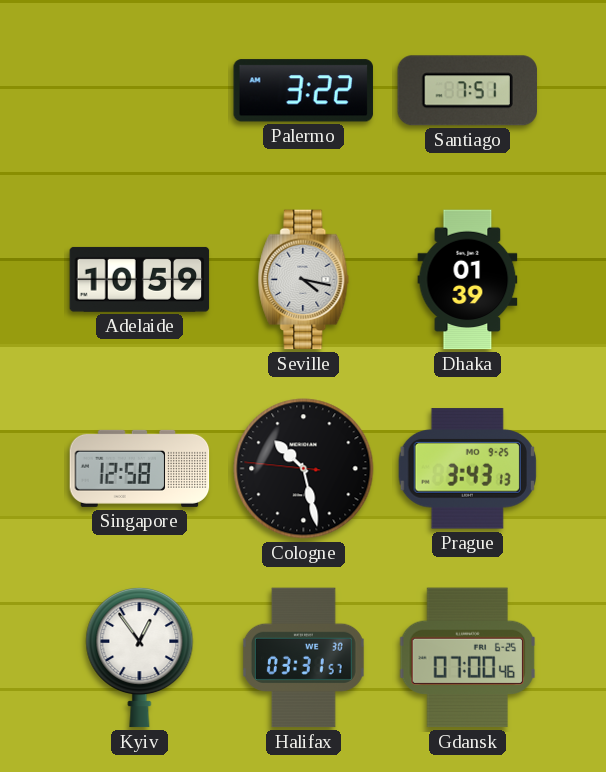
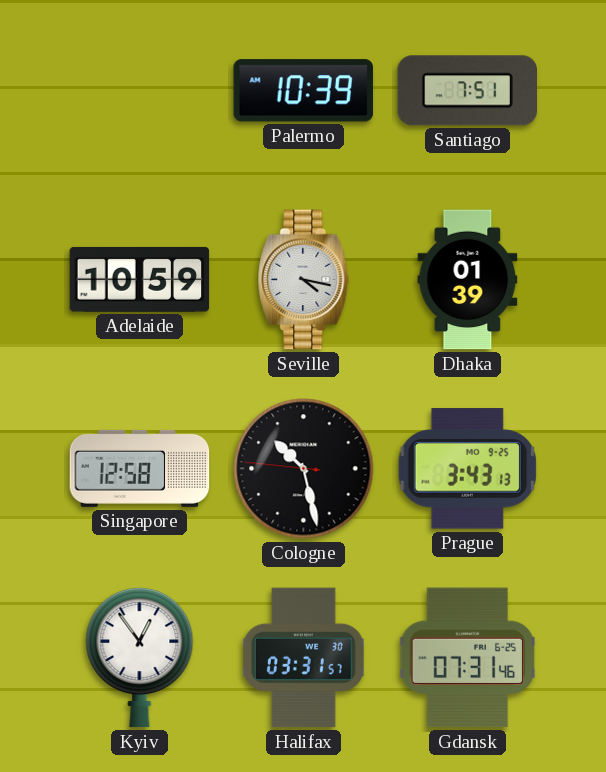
Palermo: 3:22 -> 10:39 (303, 91)
Gdansk: 07:00 -> 07:31 (468, 658)
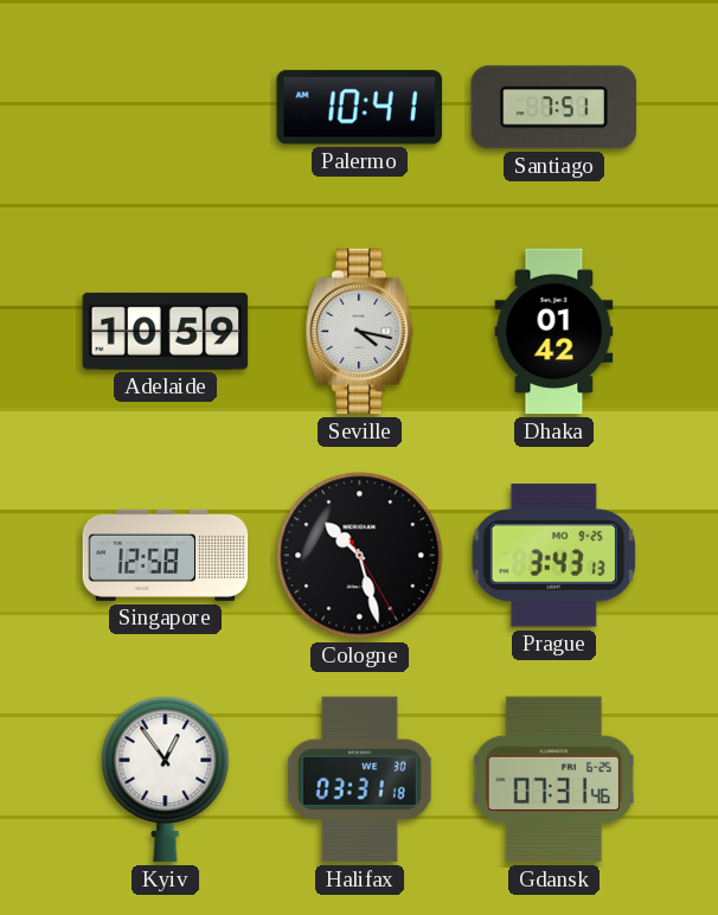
Palermo: 10:39 -> 10:41 (359, 108)
Dhaka: 01:39 -> 01:42 (554, 332)
Cologne: 10:27:46 -> 10:27:25 (360, 556)
Halifax: 03:31:57 -> 03:31:18 (359, 780)
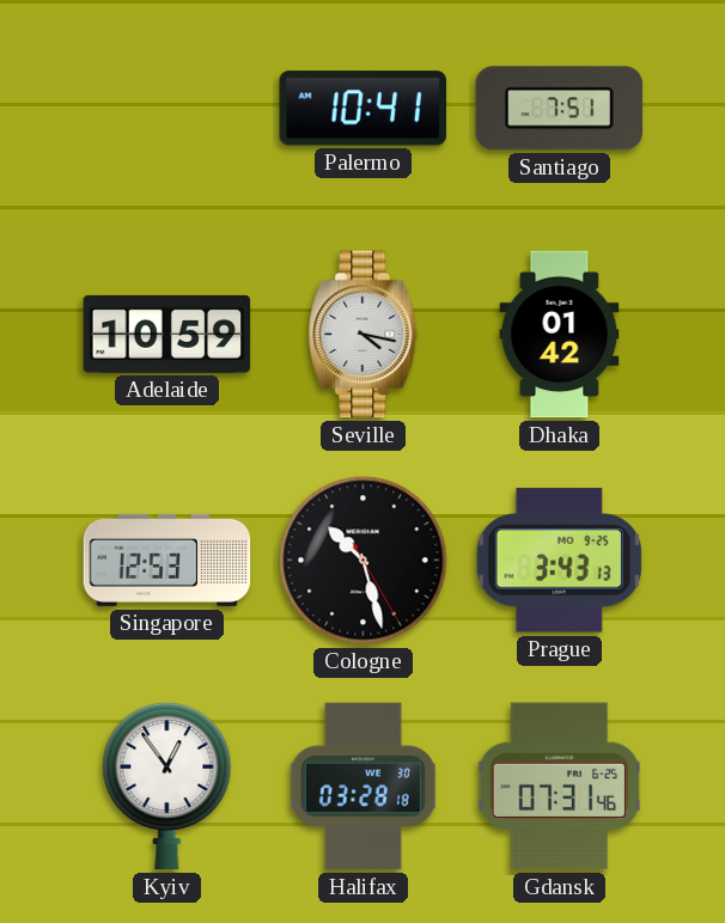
Singapore: 12:58 -> 12:53 (167, 560)
Halifax: 03:31 -> 03:28 (363, 787)
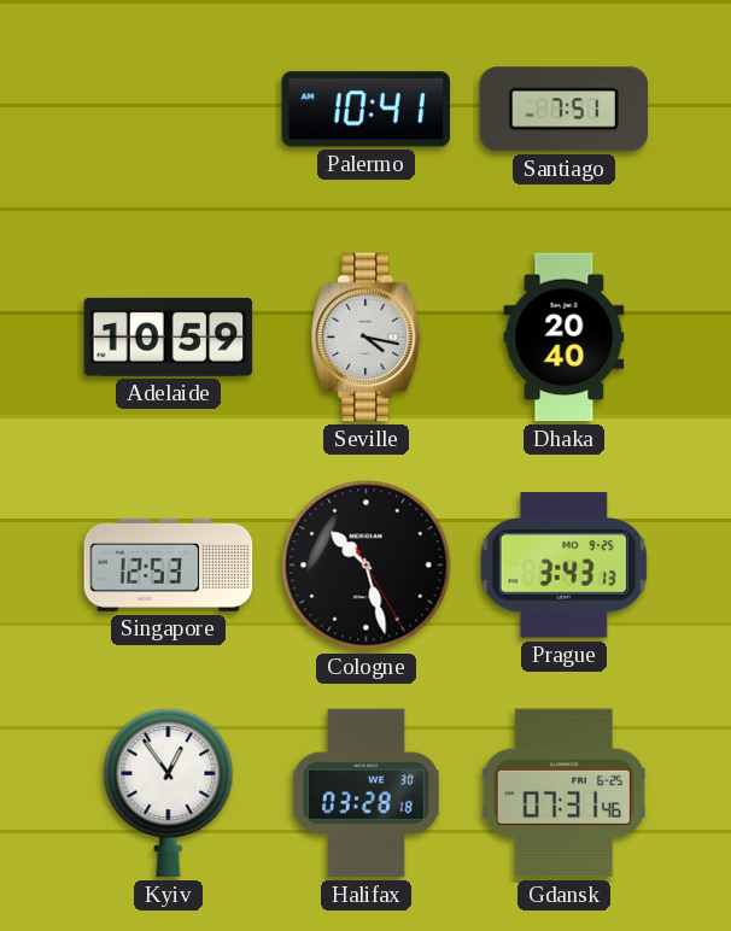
Dhaka: 01:42 -> 20:40 (565, 338)
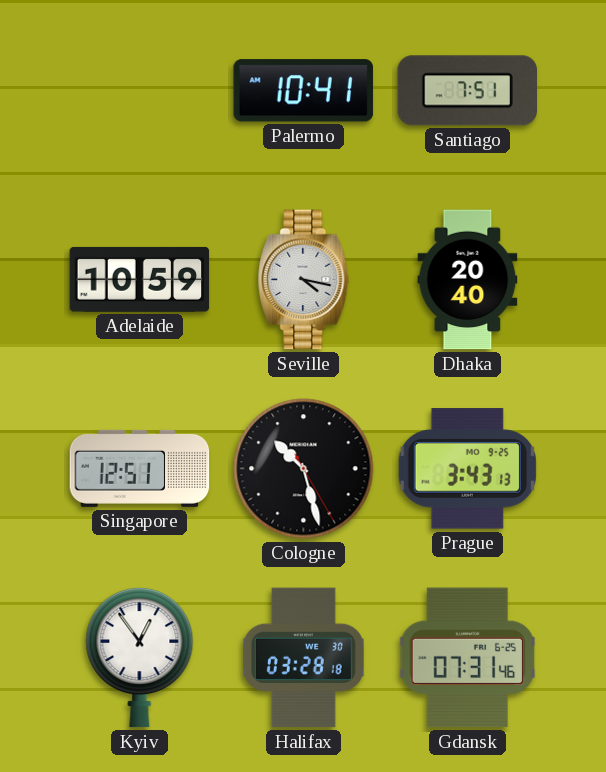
Singapore: 12:53 -> 12:51 (140, 468)
